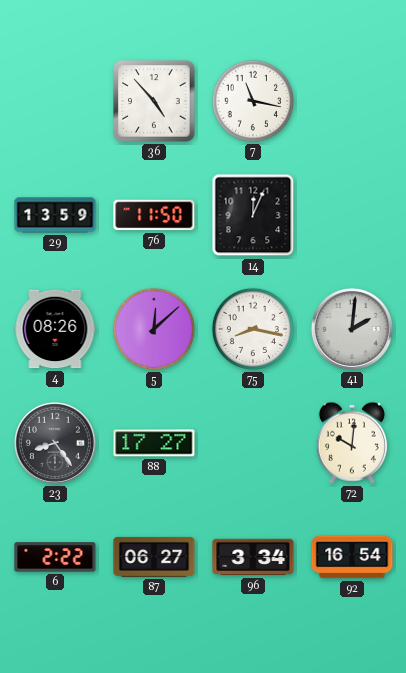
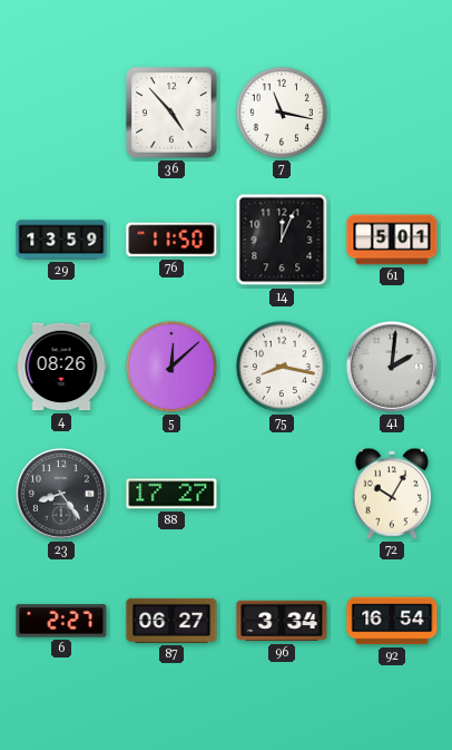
61: none -> 5:01 (392, 240)
72: 10:01 -> 10:05 (392, 494)
6: 2:22 -> 2:27 (61, 621)
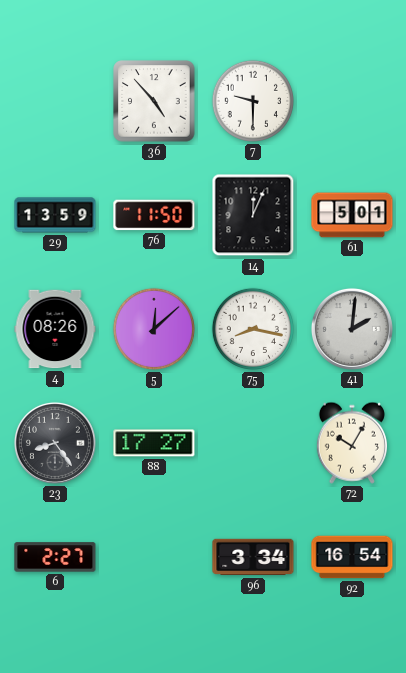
7: 11:17 -> 9:30 (253, 101)
87: 06:27 -> none (171, 621)
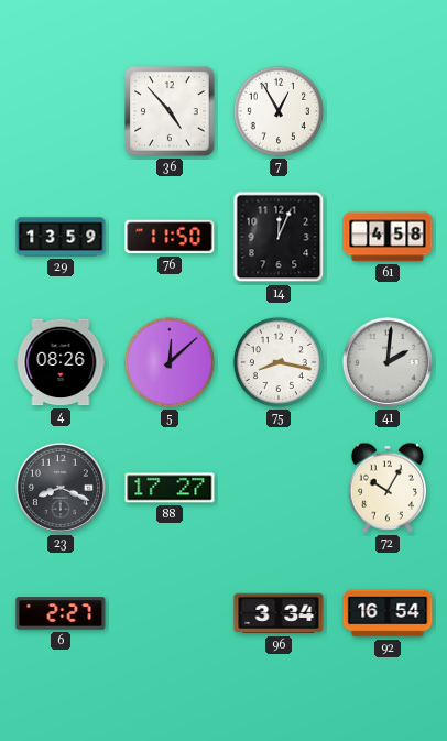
7: 9:30 -> 12:55 (279, 111)
61: 5:01 -> 4:58 (388, 237)
23: 8:24 -> 8:19 (61, 488)
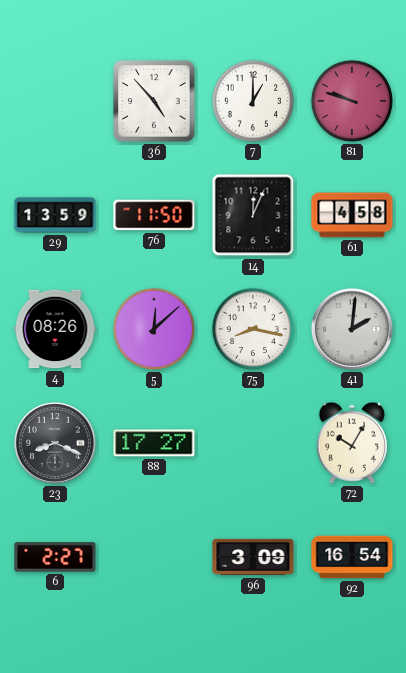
7: 12:55 -> 1:00 (253, 101)
81: none -> 9:48 (352, 101)
96: 3:34 -> 3:09 (253, 557)
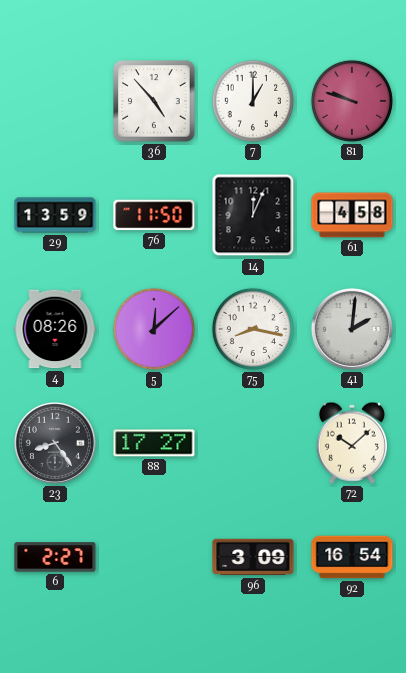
23: 8:19 -> 8:24 (55, 443)
72: 10:05 -> 10:08 (352, 443)
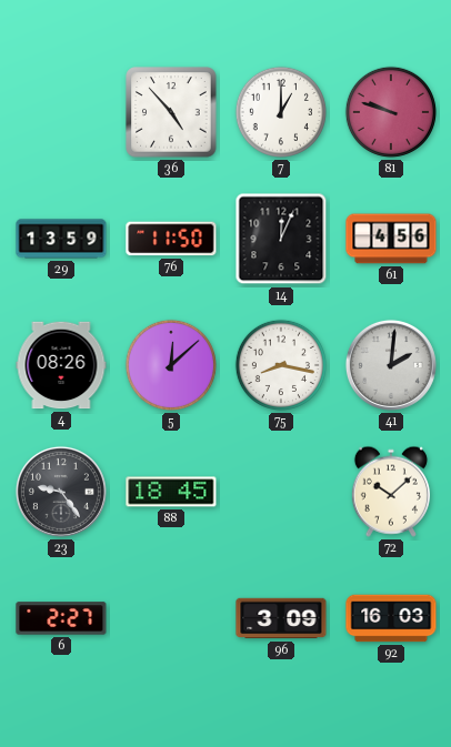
61: 4:58 -> 4:56 (391, 239)
23: 8:24 -> 9:24 (61, 492)
88: 17:27 -> 18:45 (171, 492)
92: 16:54 -> 16:03 (391, 618)
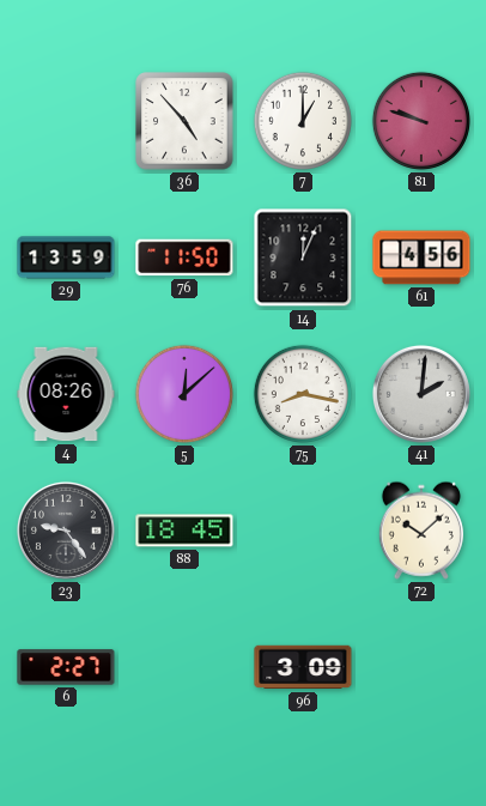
92: 16:03 -> none (391, 618)
